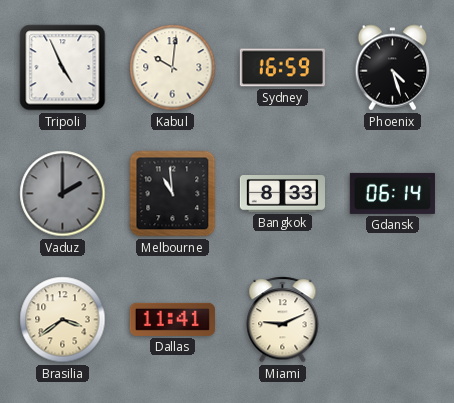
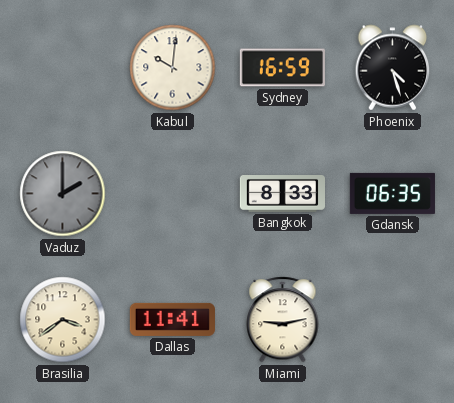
Tripoli: 4:56 -> none (63, 68)
Melbourne: 10:59 -> none (173, 194)
Gdansk: 06:14 -> 06:35 (392, 193)
Miami: 9:11 -> 9:13 (283, 320)
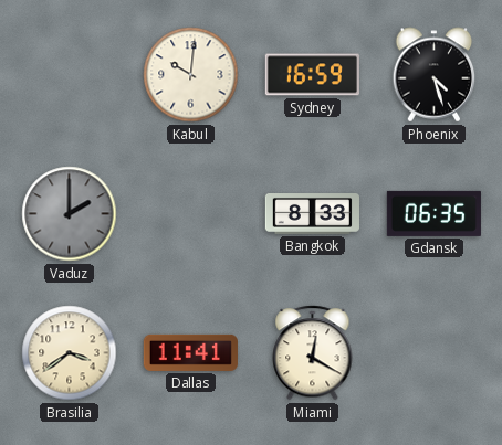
Miami: 9:13 -> 12:20 (313, 353)
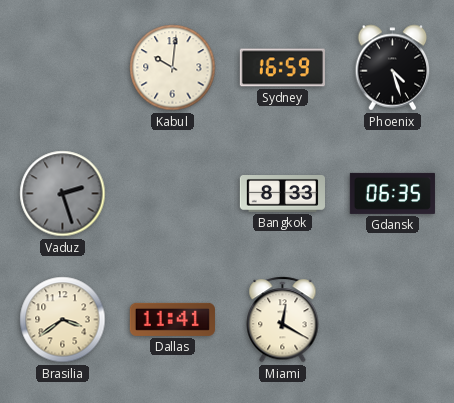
Vaduz: 2:00 -> 2:27 (63, 194)
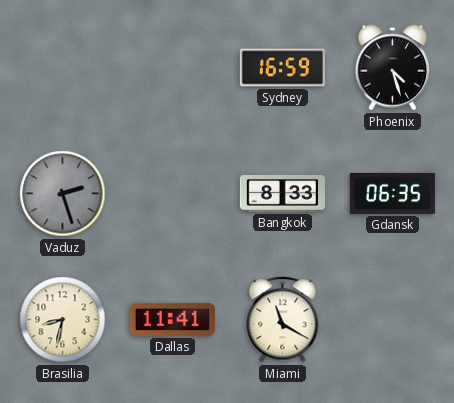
Kabul: 10:01 -> none (173, 68)
Brasilia: 3:39 -> 8:32 (63, 320)
Miami: 12:20 -> 11:20 (283, 320)
